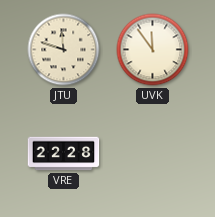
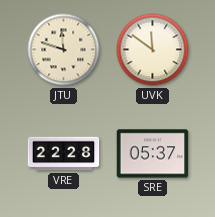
UVK: 11:54 -> 11:51 (153, 50)
SRE: none -> 05:37 (153, 154)
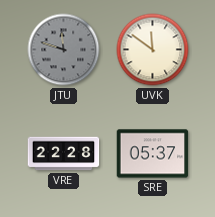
JTU dial: cream -> grey (64, 50)
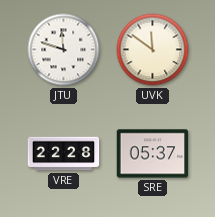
JTU dial: grey -> white (64, 50)
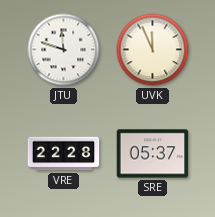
UVK: 11:51 -> 11:56 (153, 50)
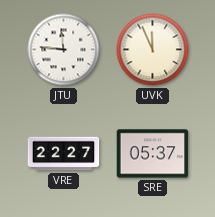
JTU: 11:48 -> 11:46 (64, 50)
VRE: 22:28 -> 22:27 (64, 154)
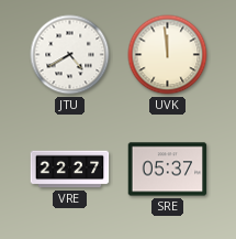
JTU: 11:46 -> 4:40 (70, 55)
UVK: 11:56 -> 11:59 (168, 55)
